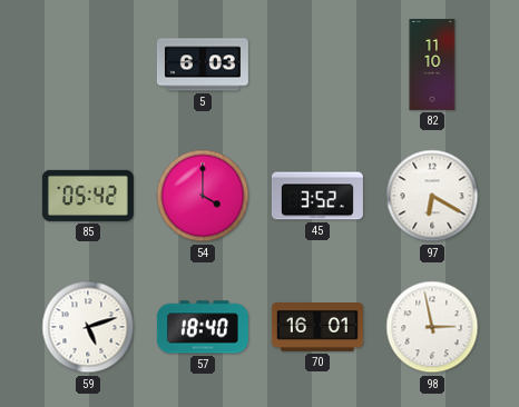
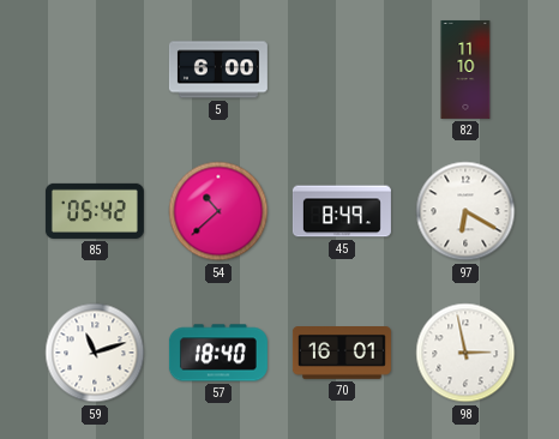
5: 6:03 -> 6:00 (218, 70)
54: 4:00 -> 10:38 (218, 211)
45: 3:52 -> 8:49 (342, 211)
59: 5:12 -> 11:12 (95, 353)
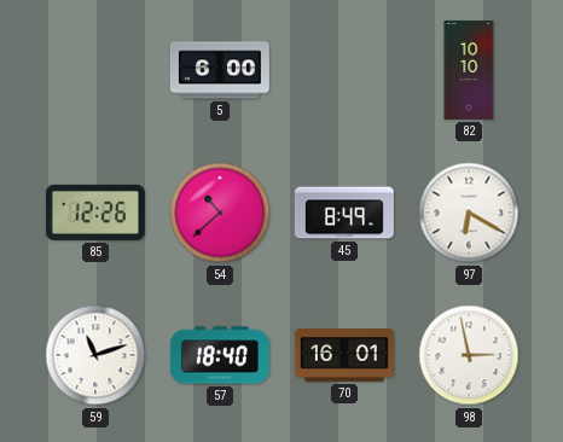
82: 11:10 -> 10:10 (469, 70)
85: 05:42 -> 12:26 (95, 213)
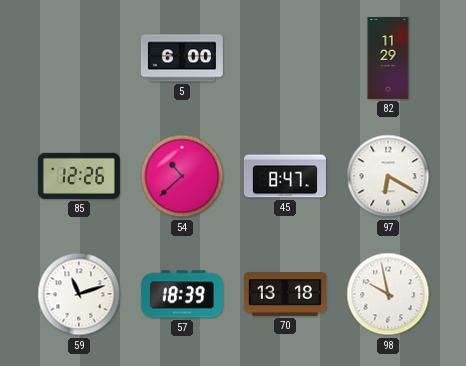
82: 10:10 -> 11:29 (388, 58)
45: 8:49 -> 8:47 (285, 176)
57: 18:40 -> 18:39 (182, 294)
70: 16:01 -> 13:18 (285, 295)
98: 2:58 -> 9:58 (388, 294)
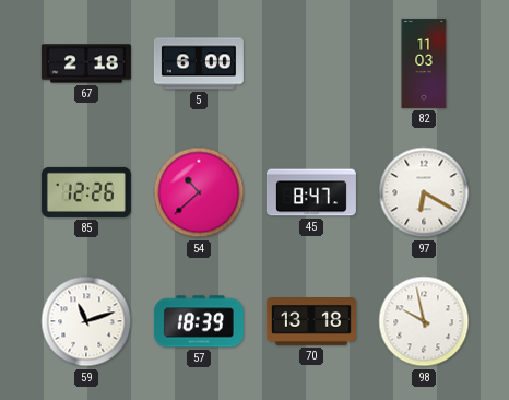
67: none -> 2:18 (86, 63)
82: 11:29 -> 11:03 (424, 63)
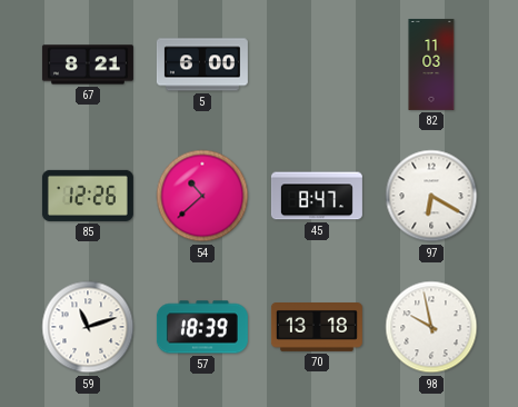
67: 2:18 -> 8:21 (88, 64)
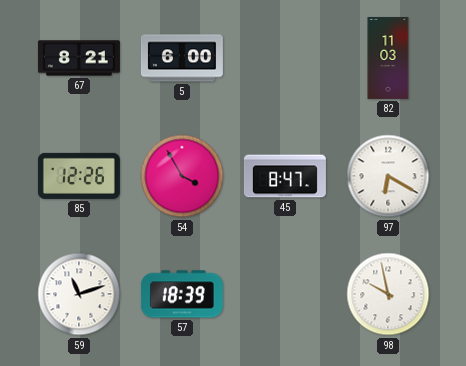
54: 10:38 -> 3:55 (182, 176)
70: 13:18 -> none (317, 328)
